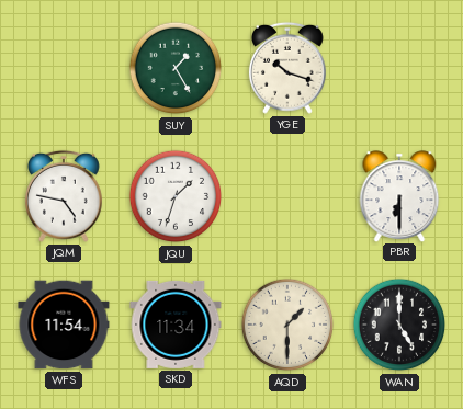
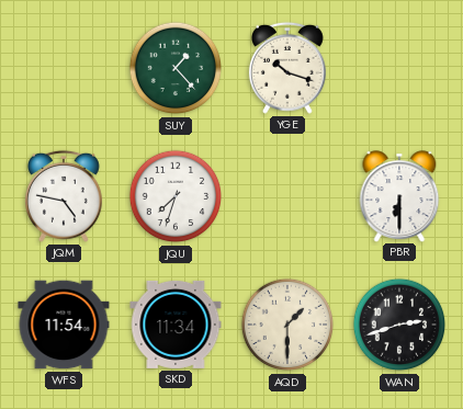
SUY: 1:25 -> 1:23 (176, 68)
JQU: 1:33 -> 7:33 (176, 196)
WAN: 5:00 -> 2:42 (399, 325)
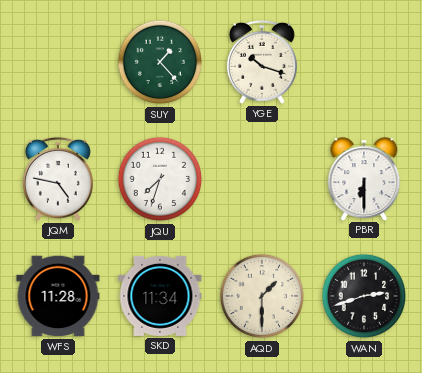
WFS: 11:54 -> 11:28 (58, 296)
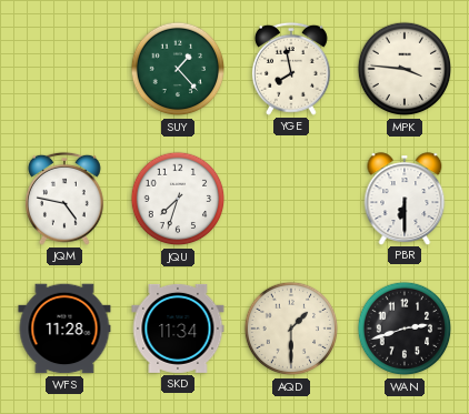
YGE: 10:18 -> 7:58 (291, 69)
MPK: none -> 3:46 (405, 69)
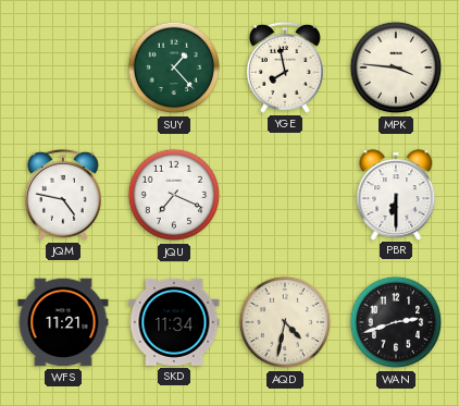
JQU: 7:33 -> 7:19 (174, 195)
WFS: 11:28 -> 11:21 (63, 322)
AQD: 1:30 -> 4:32 (285, 322)
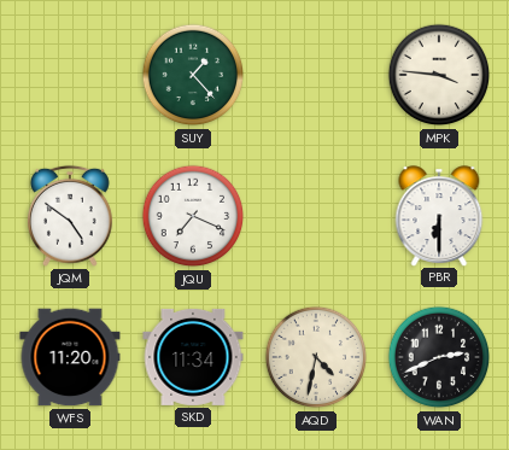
YGE: 7:58 -> none (285, 67)
JQM: 4:47 -> 4:51 (70, 216)
WFS: 11:21 -> 11:20 (70, 357)
WAN: 2:42 -> 2:41 (439, 357)
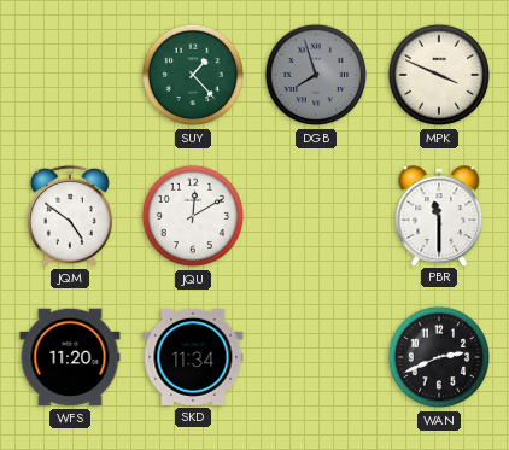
DGB: none -> 7:57 (316, 75)
MPK: 3:46 -> 3:49 (439, 75)
JQU: 7:19 -> 12:10 (193, 216)
PBR: 6:30 -> 11:30 (439, 216)
AQD: 4:32 -> none (316, 357)
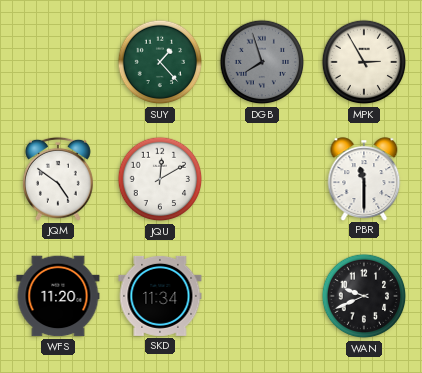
MPK: 3:49 -> 2:55 (364, 62)
WAN: 2:41 -> 9:41 (364, 296)
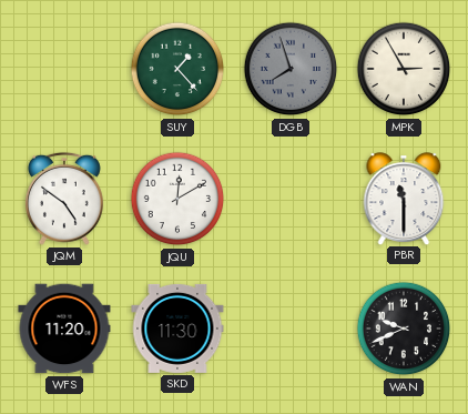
SKD: 11:34 -> 11:30 (177, 329)
